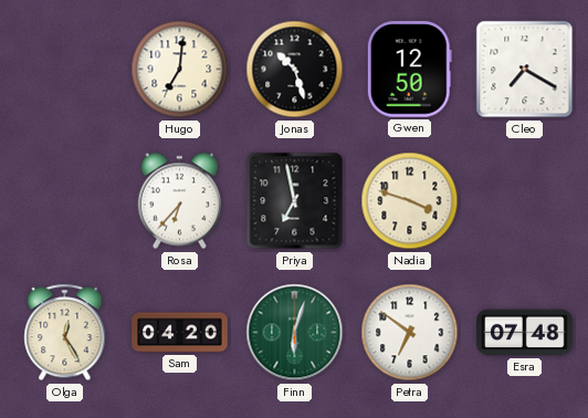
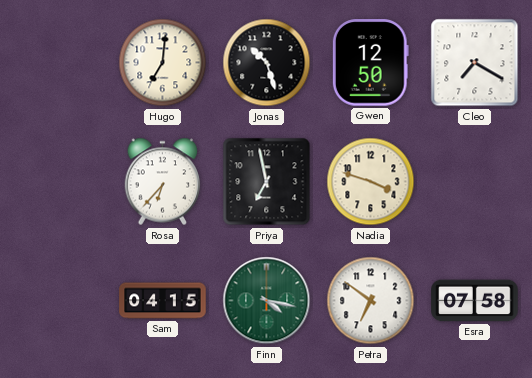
Olga: 12:25 -> none (65, 333)
Sam: 04:20 -> 04:15 (163, 301)
Finn: 6:03 -> 4:17 (267, 301)
Esra: 07:48 -> 07:58 (475, 301)
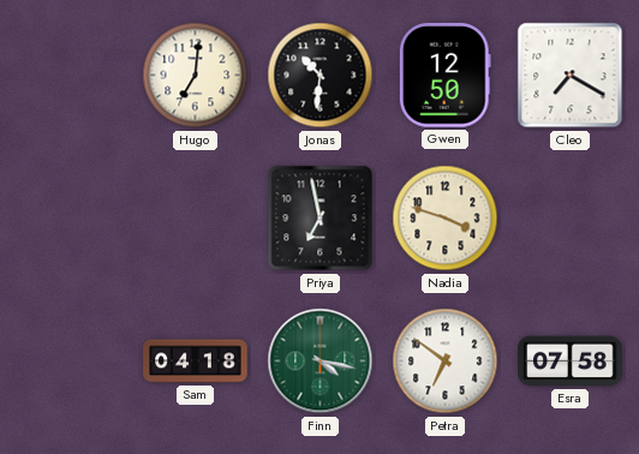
Jonas: 10:27 -> 10:31 (321, 76)
Rosa: 6:37 -> none (163, 182)
Sam: 04:15 -> 04:18 (196, 362)
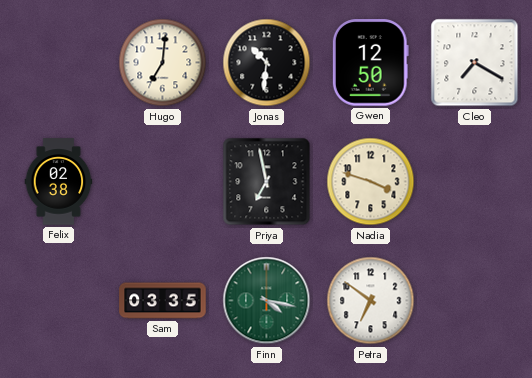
Felix: none -> 02:38 (59, 182)
Sam: 04:18 -> 03:35 (163, 301)
Esra: 07:58 -> none (571, 362)
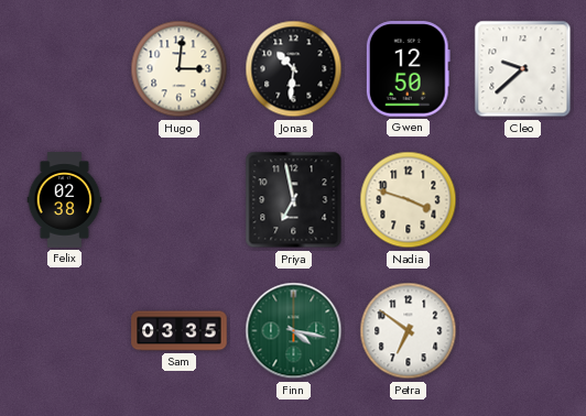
Hugo: 7:01 -> 3:01 (180, 69)
Cleo: 7:20 -> 9:38 (523, 69)
